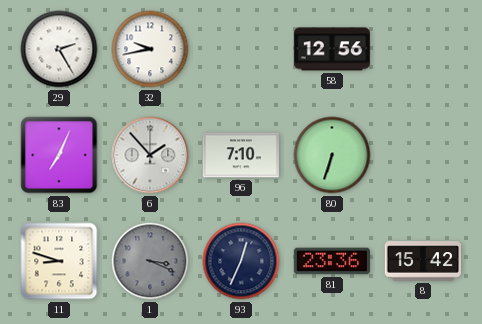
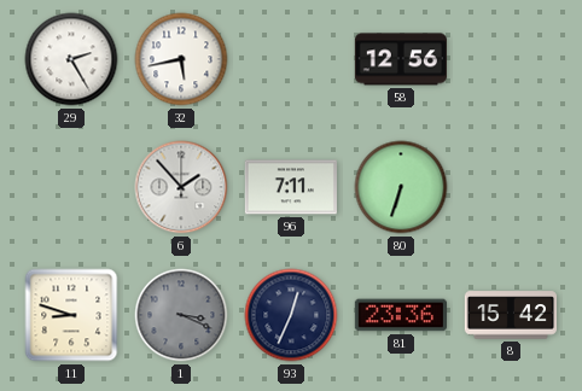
32: 9:43 -> 5:43 (181, 59)
83: 7:04 -> none (59, 155)
96: 7:10 -> 7:11 (291, 187)
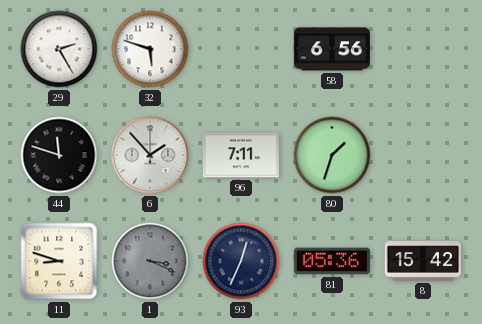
32: 5:43 -> 5:48 (150, 49)
58: 12:56 -> 6:56 (332, 49)
44: none -> 11:48 (59, 155)
80: 6:33 -> 1:33 (332, 155)
81: 23:36 -> 05:36 (331, 261)
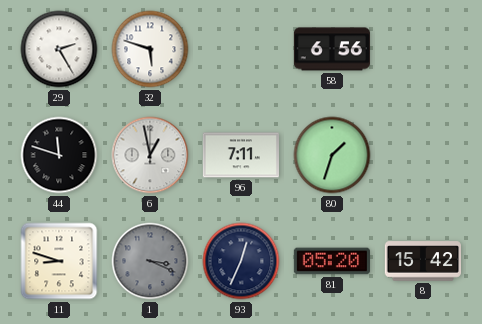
6: 1:53 -> 12:58 (150, 155)
81: 05:36 -> 05:20 (331, 261)
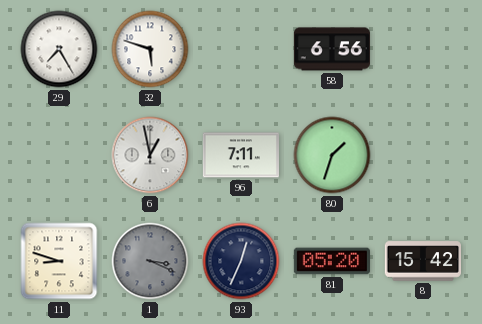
29: 2:25 -> 7:25 (59, 49)
44: 11:48 -> none (59, 155)
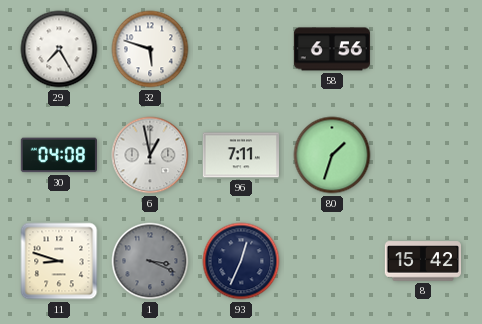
30: none -> 04:08 (59, 155)
81: 05:20 -> none (331, 261)
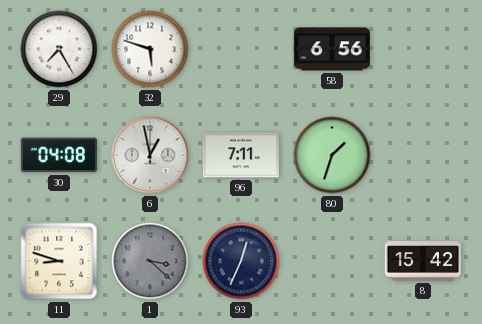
1: 3:19 -> 3:22 (150, 261)
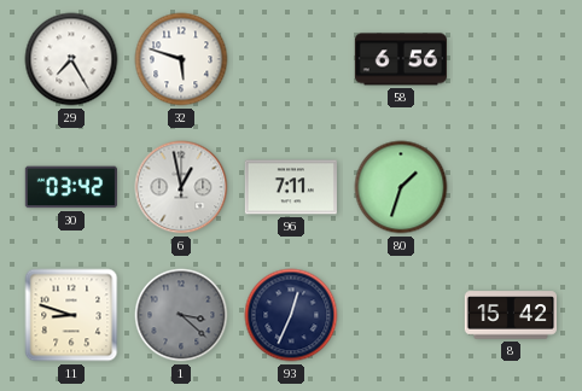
30: 04:08 -> 03:42 (71, 187)
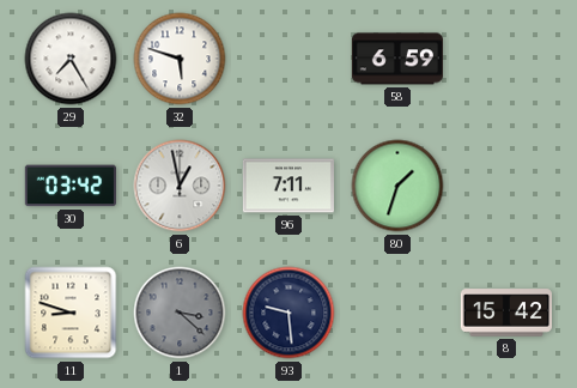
58: 6:56 -> 6:59 (397, 59)
93: 12:34 -> 9:29 (288, 313)
